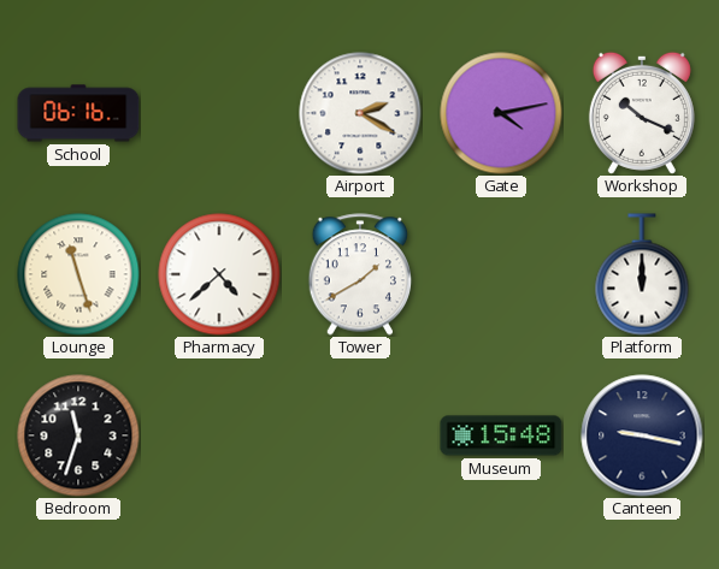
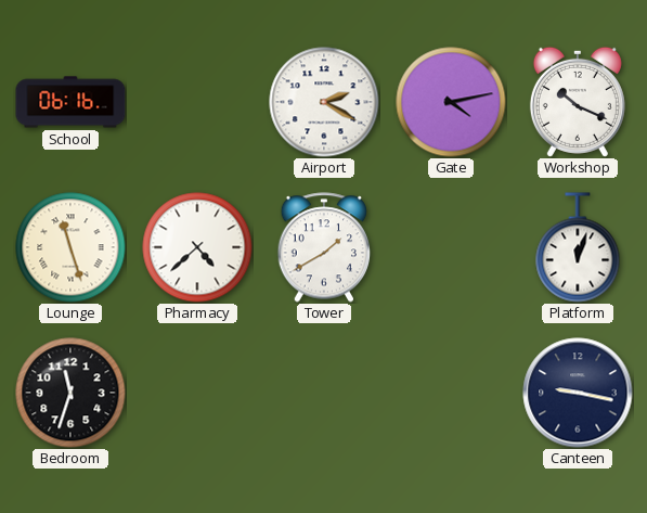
Platform: 12:00 -> 12:03 (578, 247)
Museum: 15:48 -> none (501, 435)
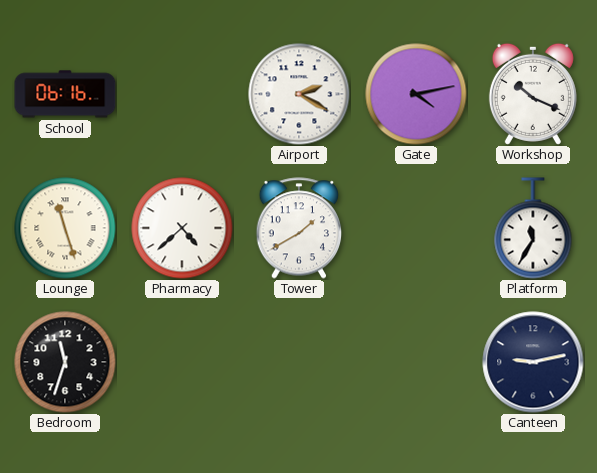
Platform: 12:03 -> 11:35 (533, 228)
Canteen: 9:17 -> 9:13 (533, 362)
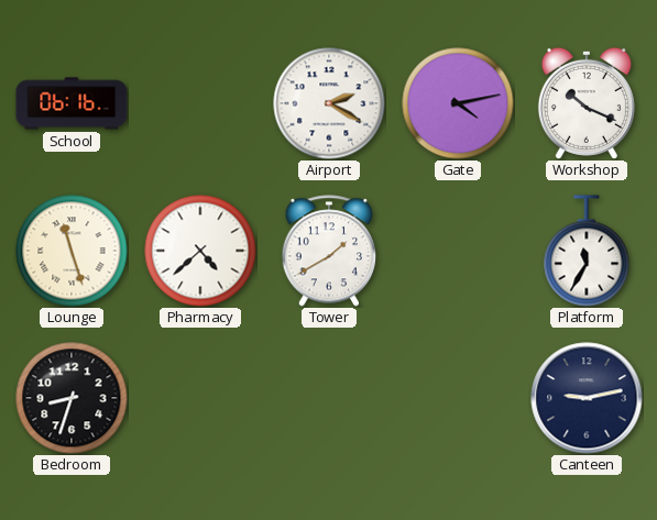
Bedroom: 11:33 -> 8:33 (72, 398)
